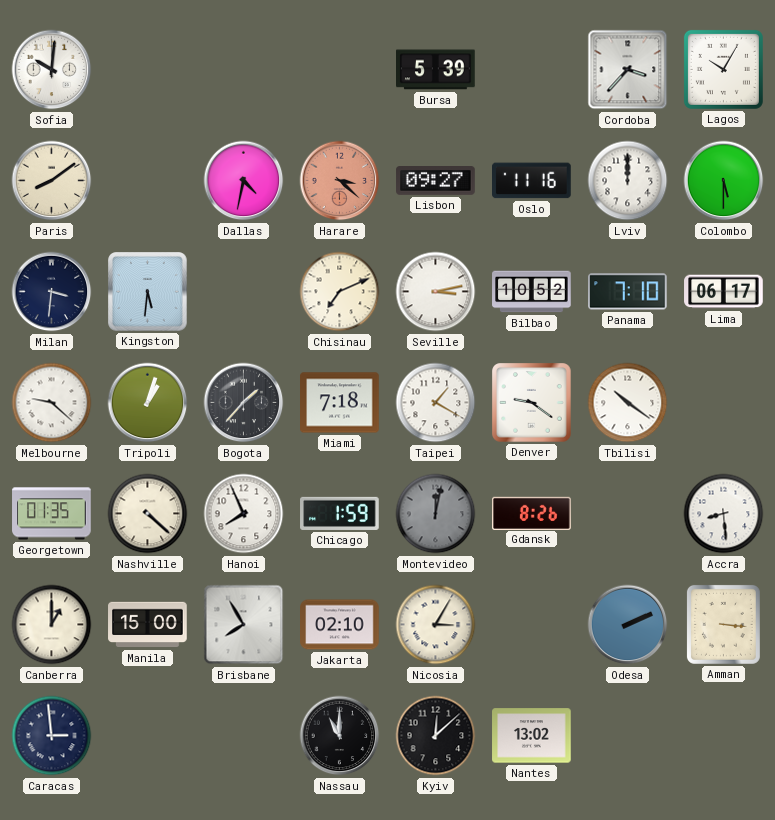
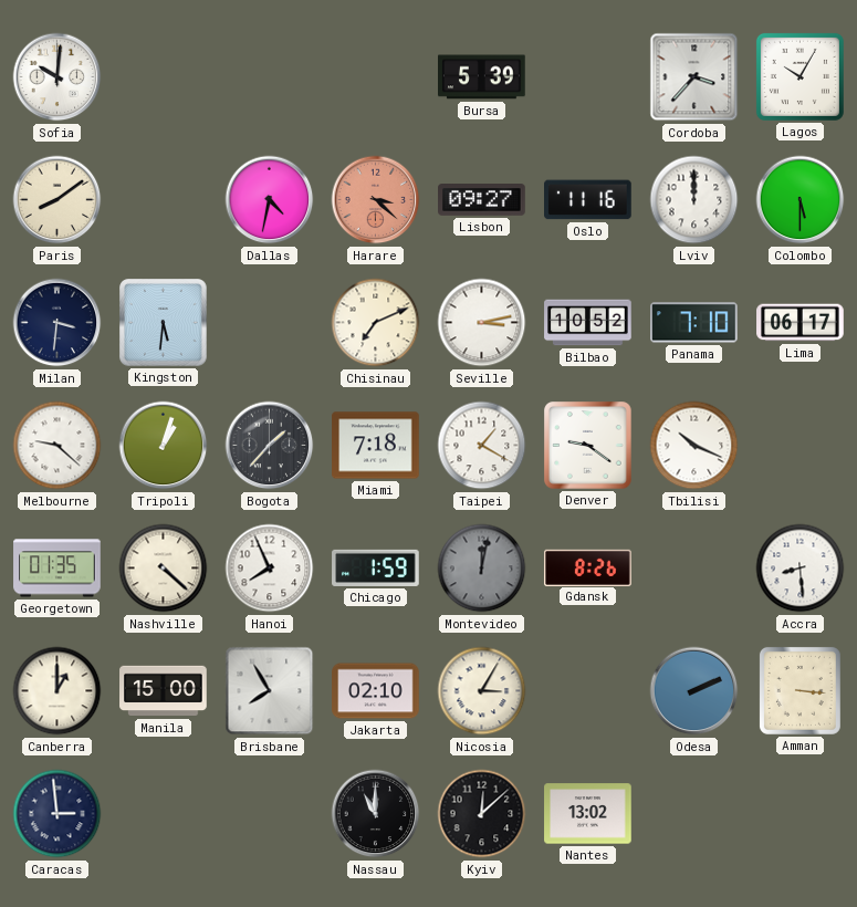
Tbilisi: 10:21 -> 10:19 (694, 446)
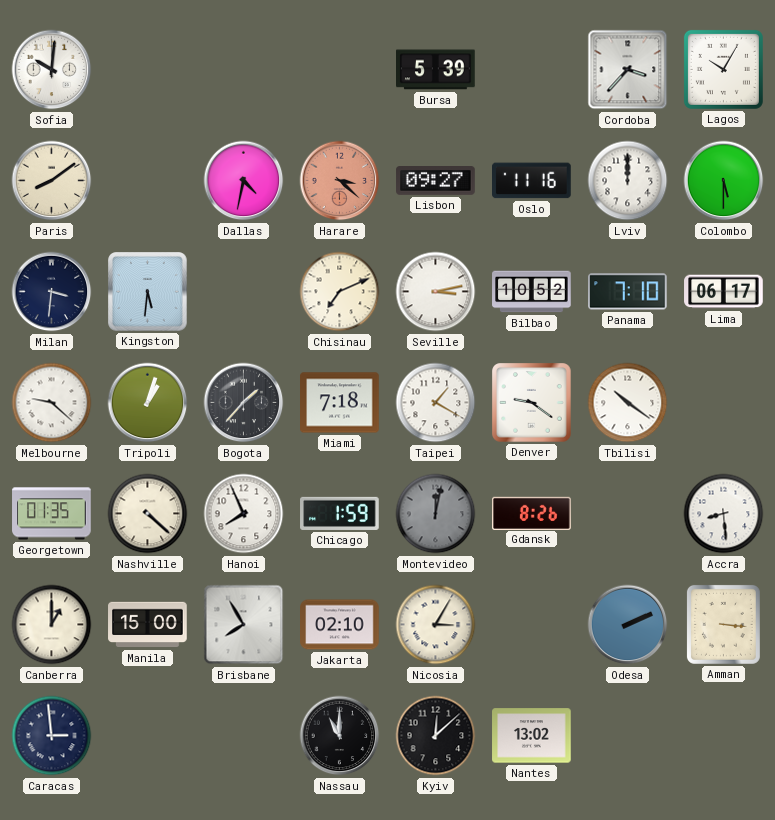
Tbilisi: 10:19 -> 10:21 (628, 403)
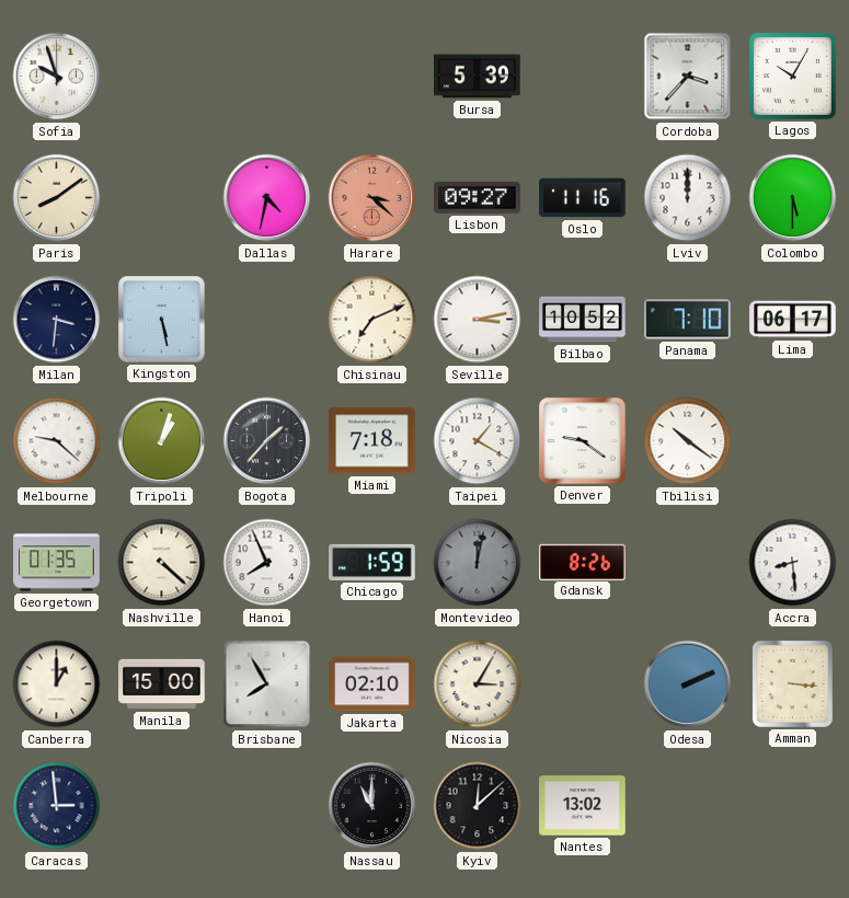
Sofia: 10:01 -> 9:57 (57, 77)
Kingston: 5:31 -> 5:28 (162, 320)
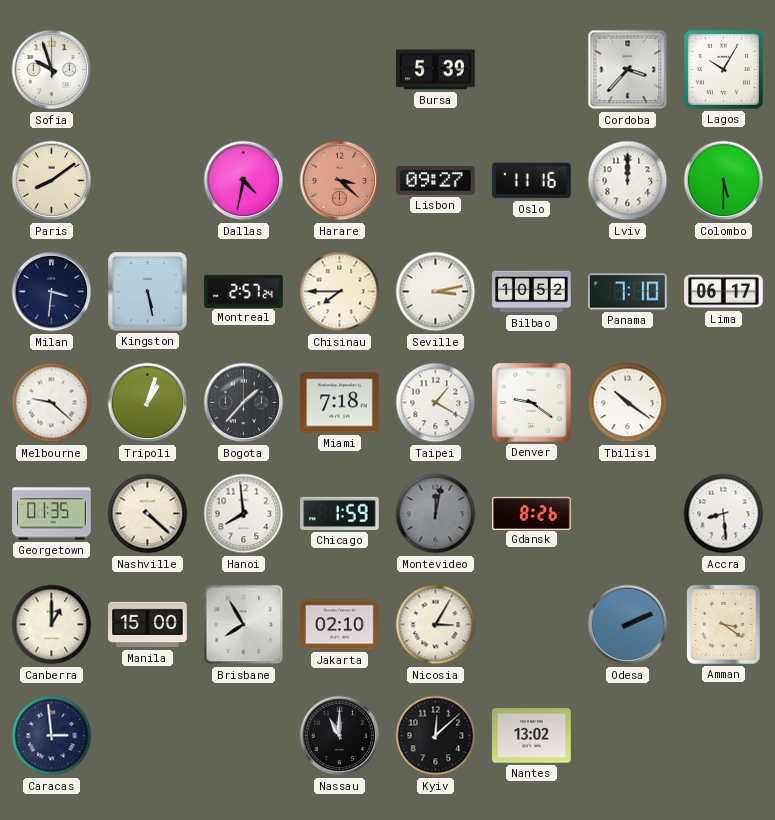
Montreal: none -> 2:57 (244, 291)
Chisinau: 7:11 -> 7:45 (340, 292)
Hanoi: 7:56 -> 7:59 (244, 514)
Amman: 3:16 -> 3:21 (723, 624)
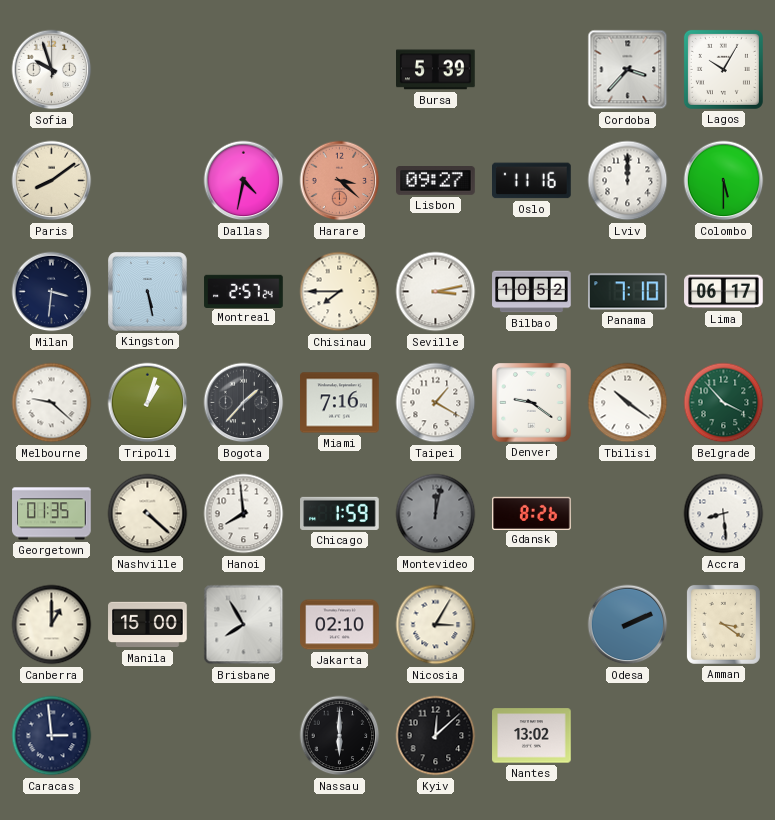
Miami: 7:18 -> 7:16 (340, 403)
Belgrade: none -> 3:53 (724, 403)
Nassau: 11:00 -> 6:00 (340, 736)
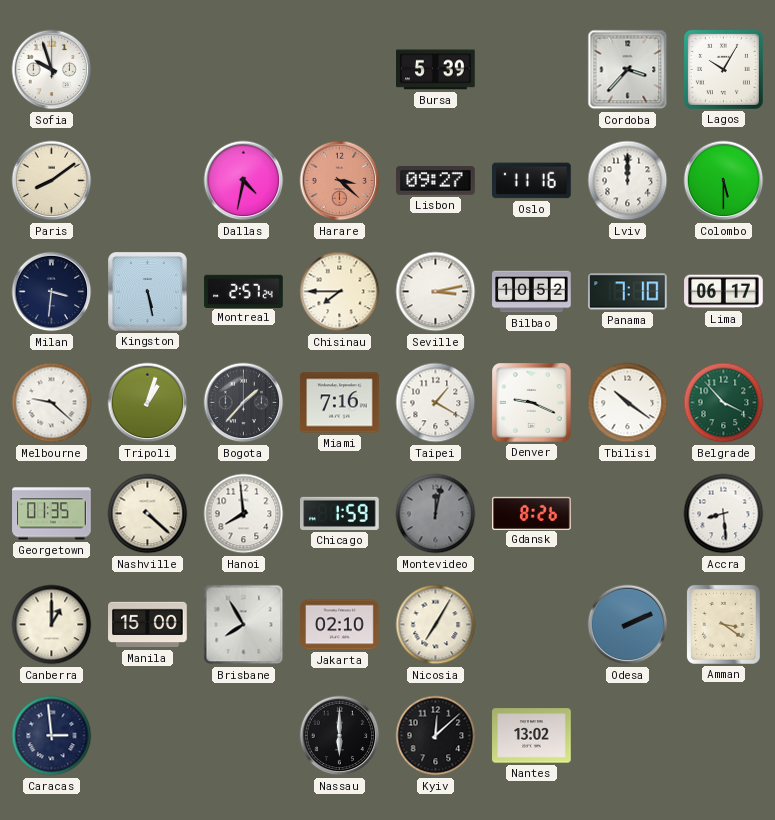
Denver: 9:21 -> 9:19 (532, 403)
Nicosia: 3:05 -> 7:05 (436, 625)
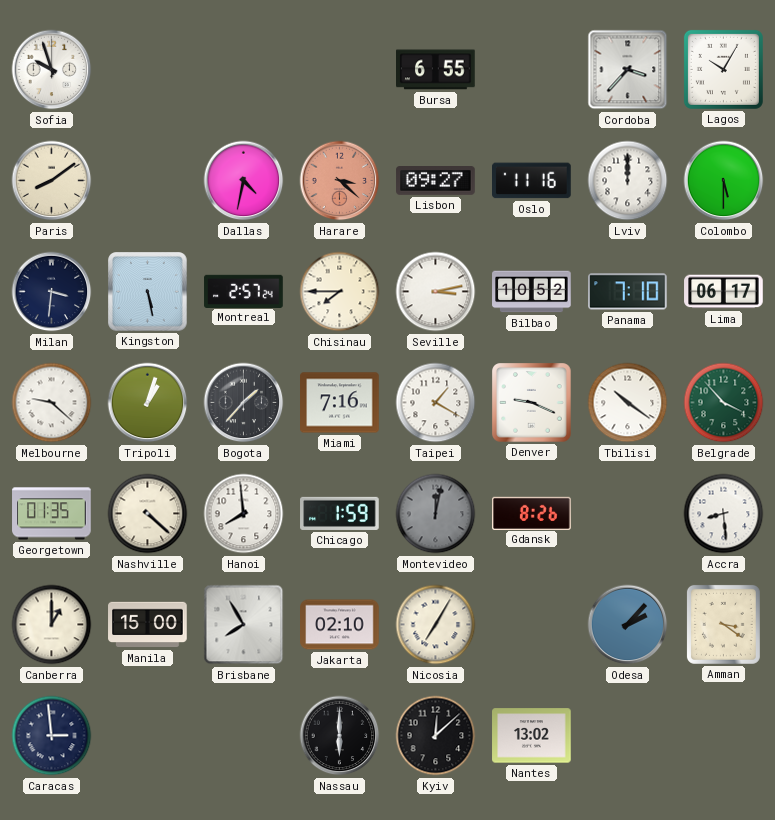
Bursa: 5:39 -> 6:55 (436, 70)
Odesa: 2:11 -> 2:07 (628, 625)
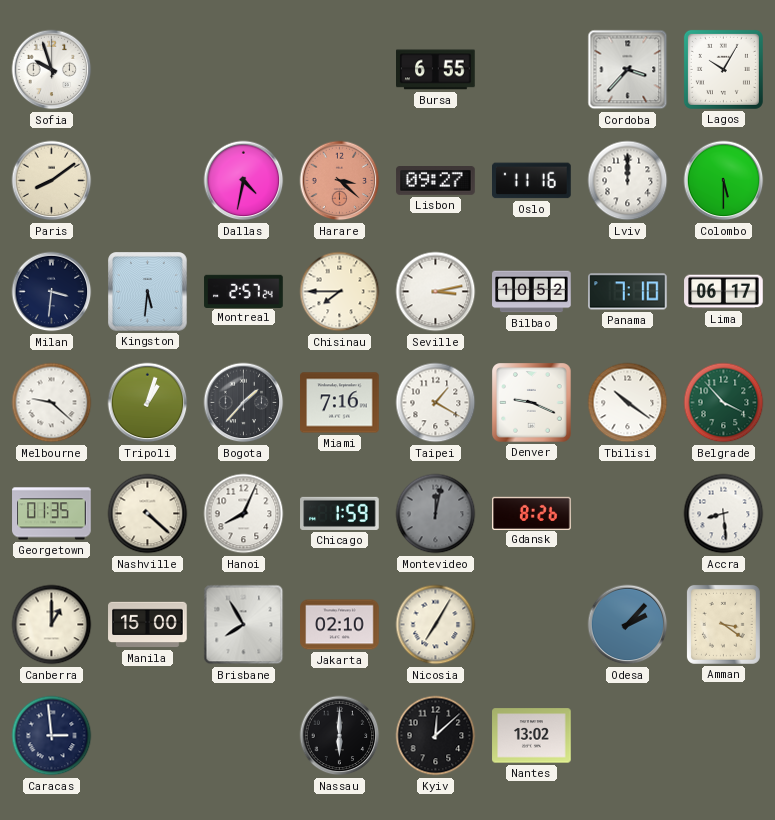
Kingston: 5:28 -> 5:31 (148, 292)
Hanoi: 7:59 -> 8:04 (244, 514)
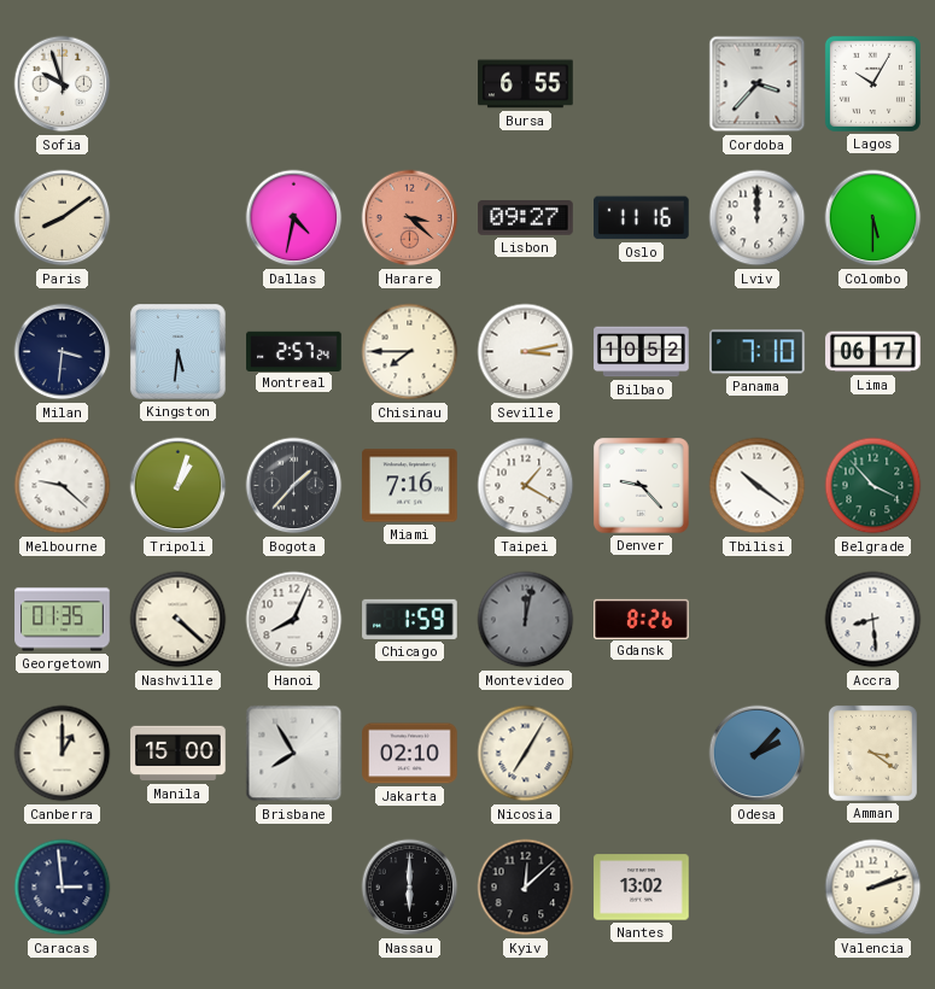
Denver: 9:19 -> 9:23 (642, 486)
Valencia: none -> 2:12 (873, 888)
